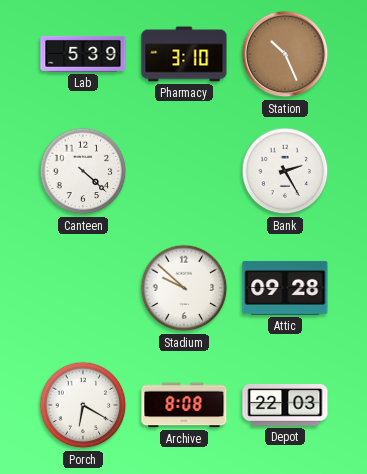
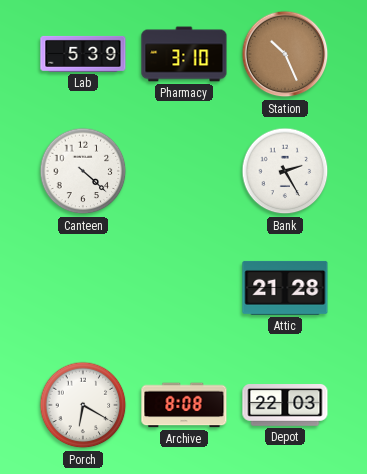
Stadium: 9:52 -> none (184, 288)
Attic: 09:28 -> 21:28 (285, 288)
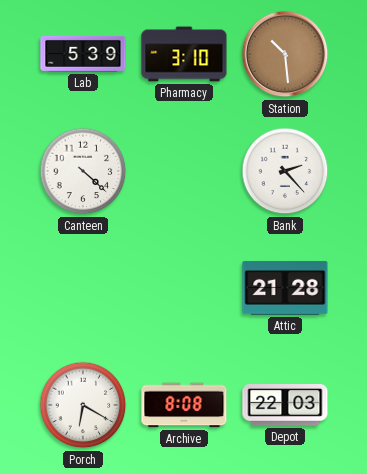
Station: 10:26 -> 10:29 (285, 54)
Bank: 2:25 -> 2:23 (285, 171)
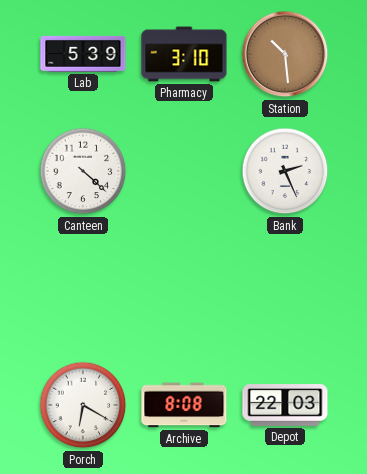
Bank: 2:23 -> 2:26 (285, 171)
Attic: 21:28 -> none (285, 288)
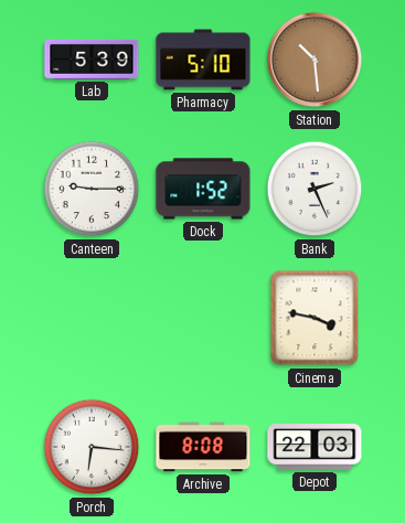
Pharmacy: 3:10 -> 5:10 (203, 60)
Canteen: 4:22 -> 9:15 (92, 189)
Dock: none -> 1:52 (203, 189)
Cinema: none -> 3:47 (315, 318)
Porch: 6:20 -> 6:16 (92, 447)
